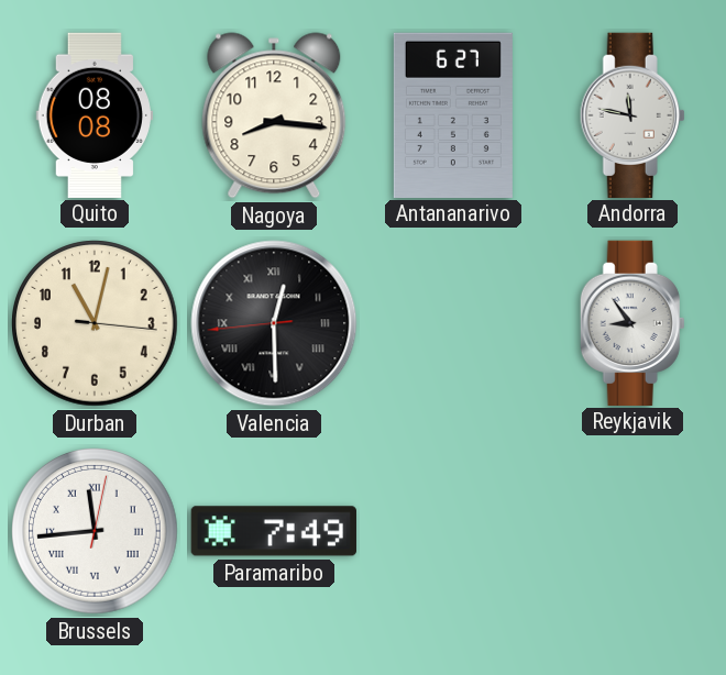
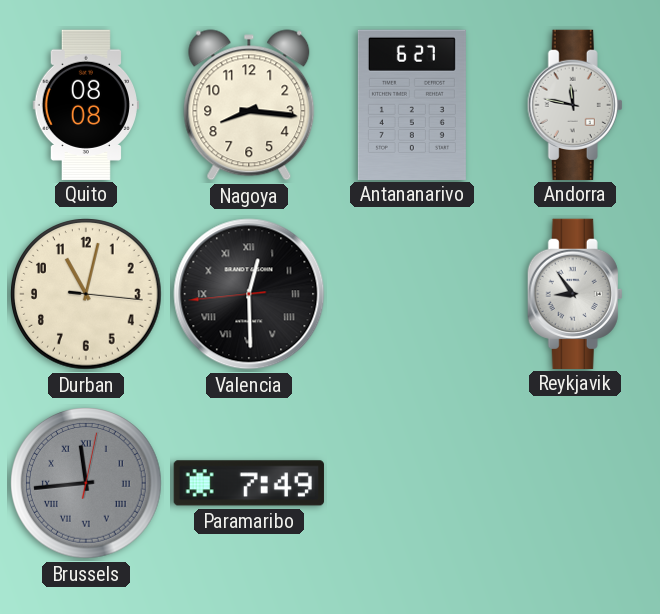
Brussels dial: white -> grey (86, 483)
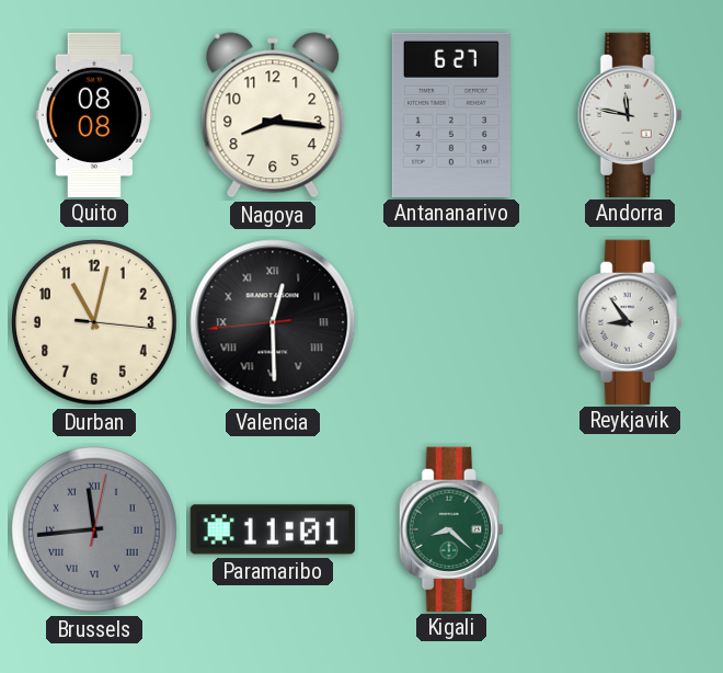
Paramaribo: 7:49 -> 11:01 (273, 529)
Kigali: none -> 8:22 (451, 528)
